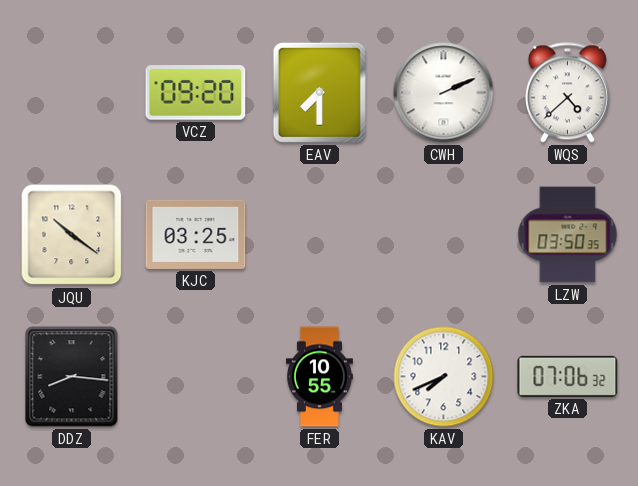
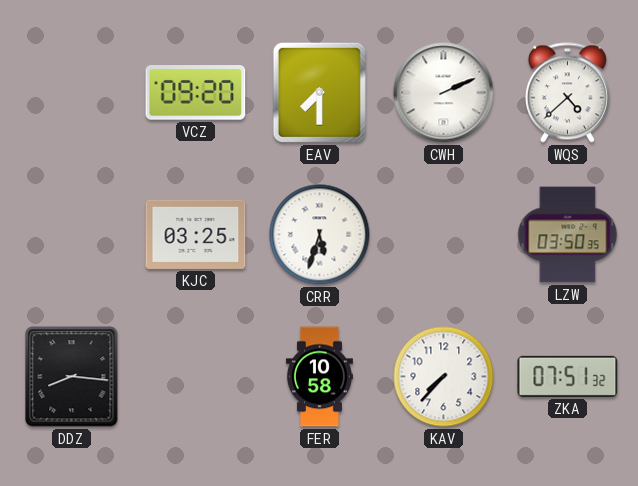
JQU: 10:21 -> none (72, 235)
CRR: none -> 5:33 (320, 235)
FER: 10:55 -> 10:58 (319, 377)
KAV: 7:41 -> 7:37 (444, 377)
ZKA: 07:06 -> 07:51 (568, 376)
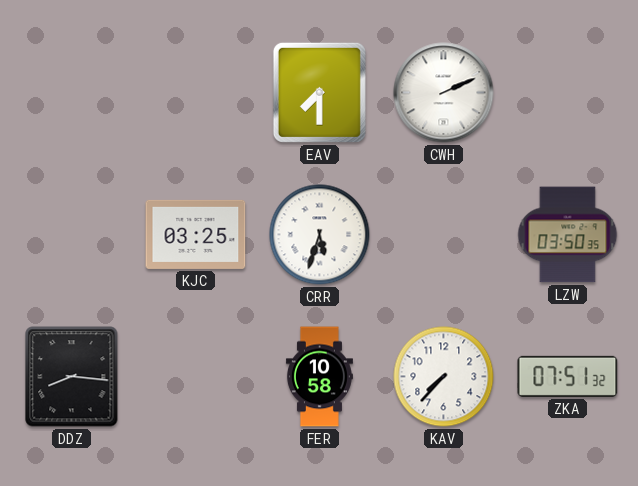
VCZ: 09:20 -> none (196, 93)
WQS: 4:38 -> none (567, 93)
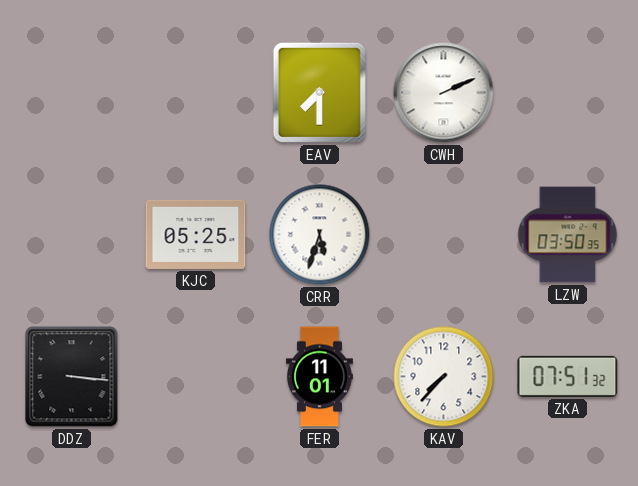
KJC: 03:25 -> 05:25 (196, 234)
DDZ: 8:16 -> 3:16 (72, 377)
FER: 10:58 -> 11:01 (319, 377)
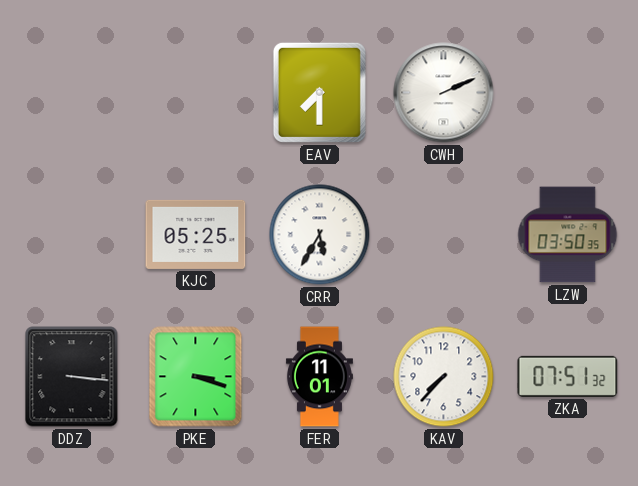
CRR: 5:33 -> 5:35 (320, 235)
PKE: none -> 3:18 (196, 377)
